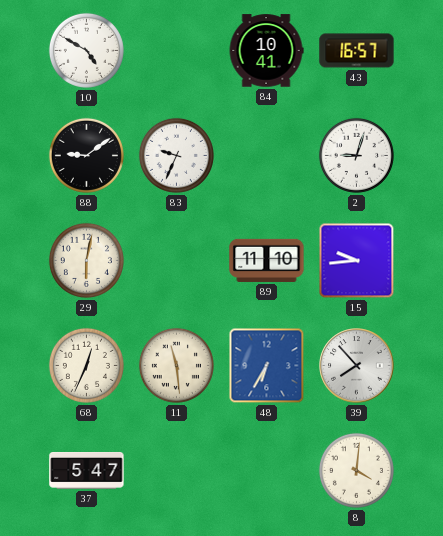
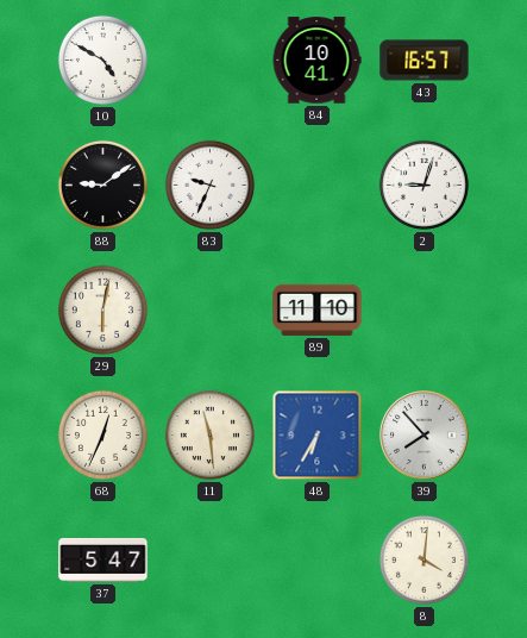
15: 9:44 -> none (357, 261)
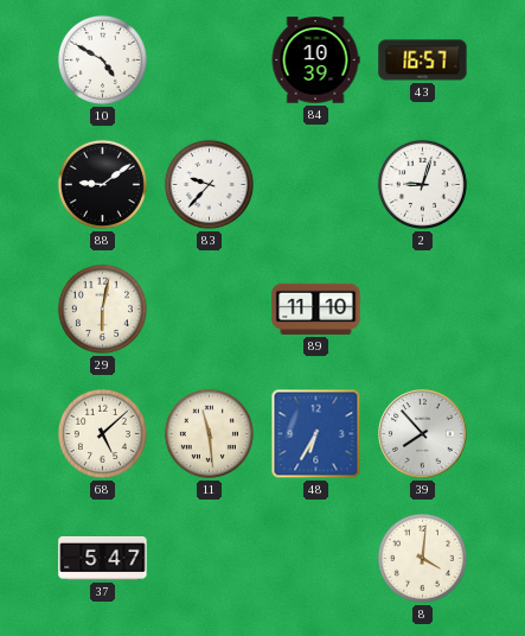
84: 10:41 -> 10:39 (315, 61)
83: 9:34 -> 9:37 (209, 184)
68: 12:34 -> 5:08 (102, 433)
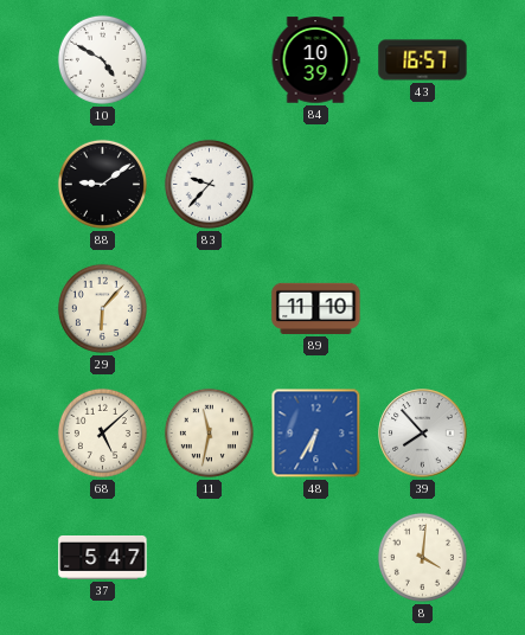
2: 9:03 -> none (422, 184)
29: 6:02 -> 6:07 (102, 308)
11: 11:29 -> 11:32 (209, 432)
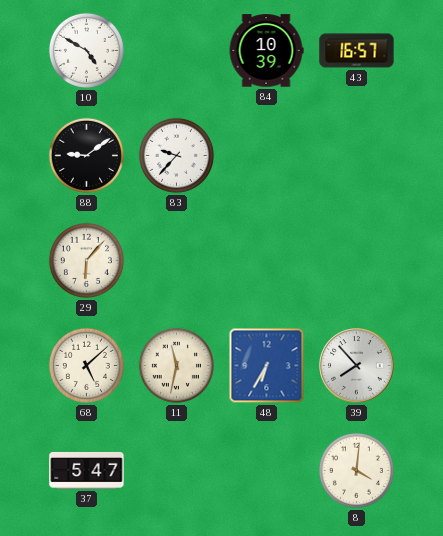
89: 11:10 -> none (316, 308)
